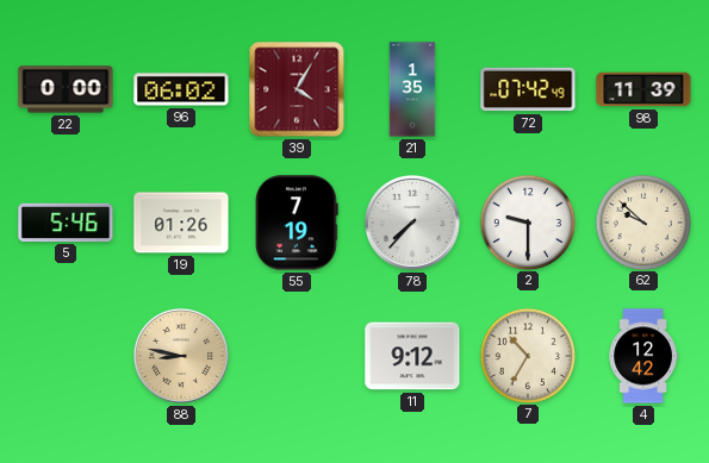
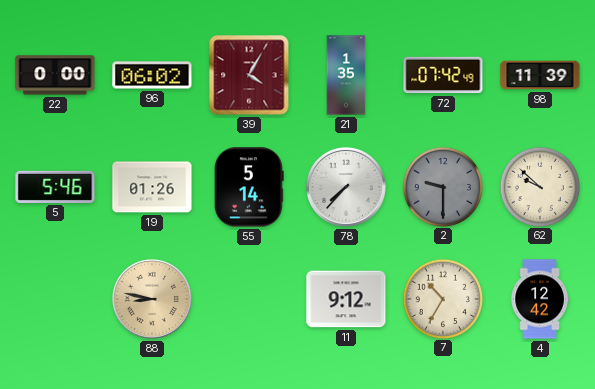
55: 7:19 -> 5:14 (249, 187)
2 dial: white -> grey (442, 186)
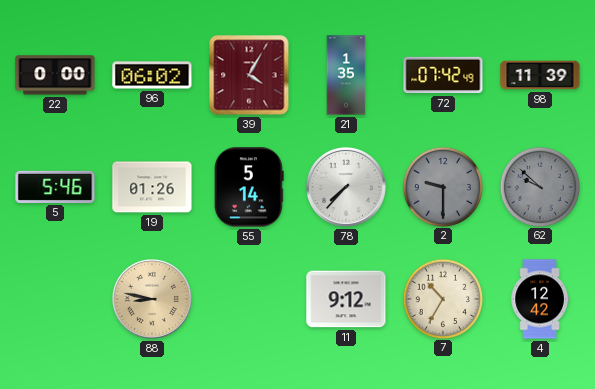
62 dial: cream -> grey (539, 186)
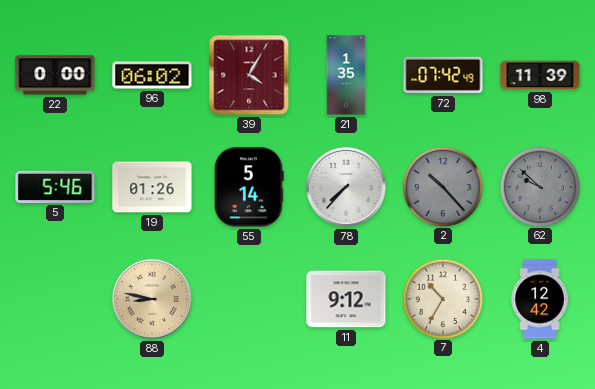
2: 9:30 -> 10:23 (442, 186)
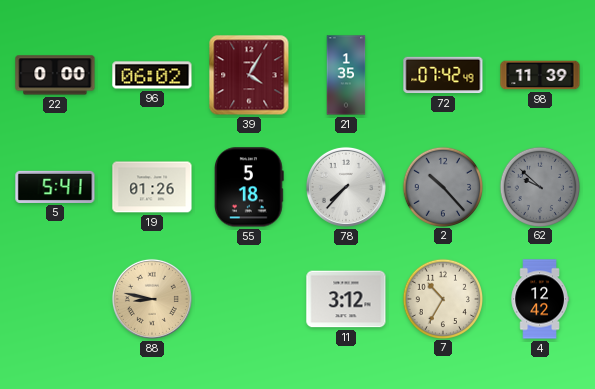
5: 5:46 -> 5:41 (55, 187)
55: 5:14 -> 5:18 (249, 187)
11: 9:12 -> 3:12 (346, 299)
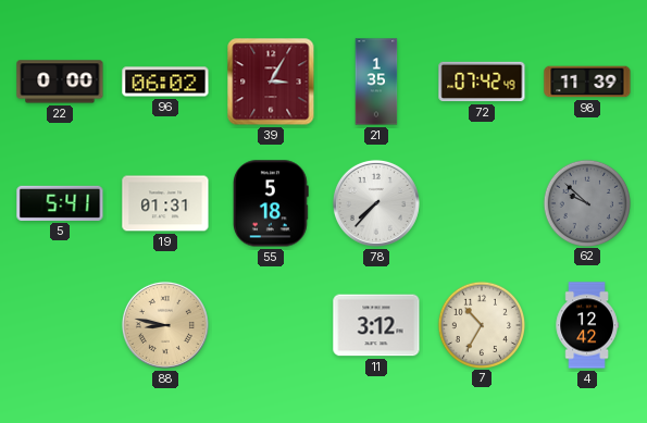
39: 4:05 -> 3:05 (271, 82)
19: 01:26 -> 01:31 (165, 203)
2: 10:23 -> none (442, 186)
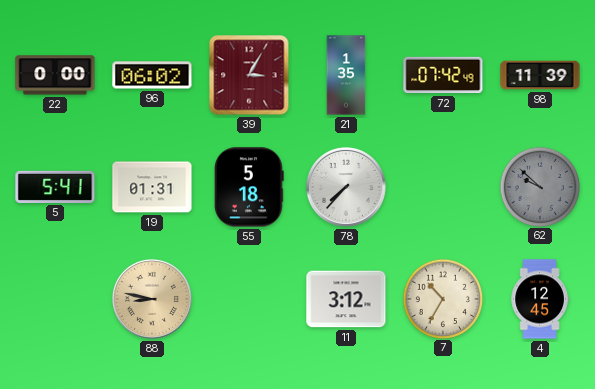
4: 12:42 -> 12:45 (540, 299)
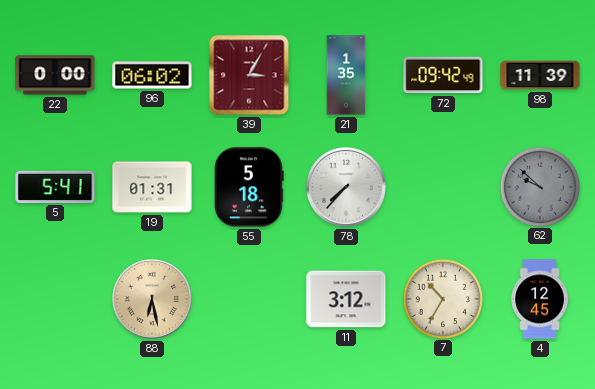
72: 07:42 -> 09:42 (443, 75)
88: 8:47 -> 6:28 (152, 299)
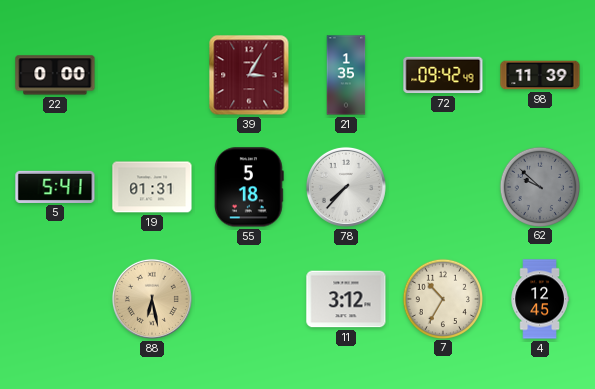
96: 06:02 -> none (152, 75)
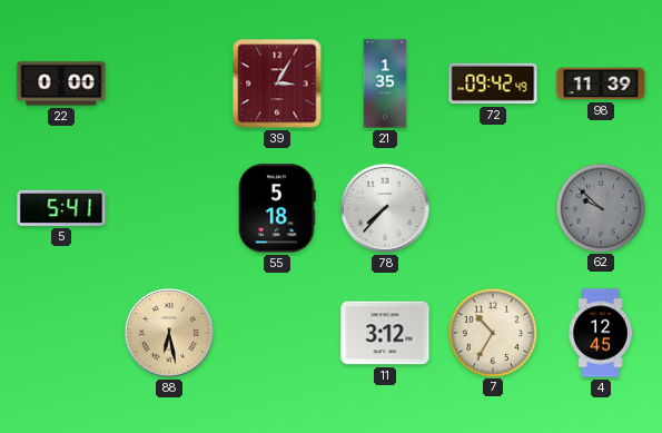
19: 01:31 -> none (152, 187)
